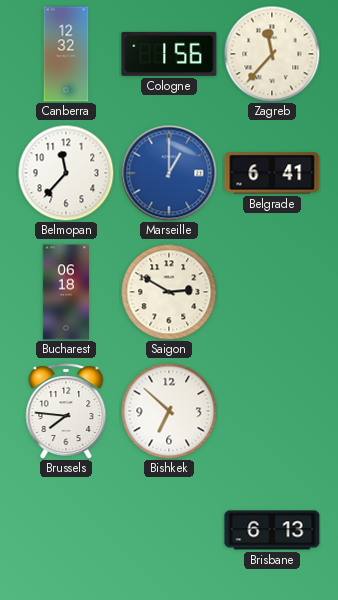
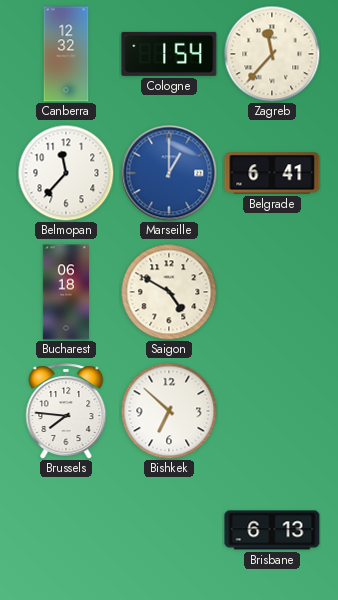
Cologne: 1:56 -> 1:54 (169, 54)
Saigon: 2:50 -> 4:50 (169, 292)
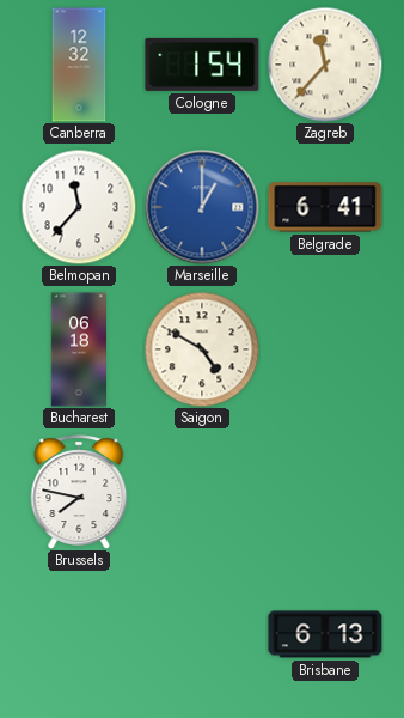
Brussels: 7:46 -> 7:47 (79, 492)
Bishkek: 6:52 -> none (169, 411)
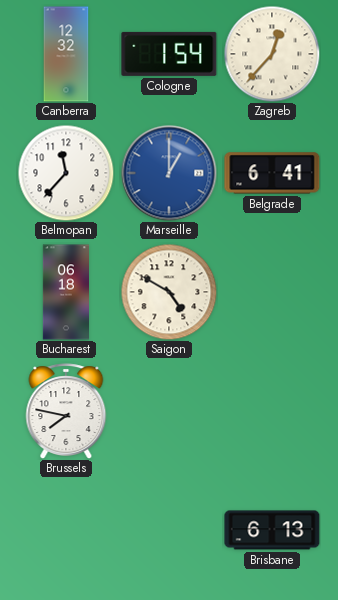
Zagreb: 11:37 -> 12:37 (272, 54)
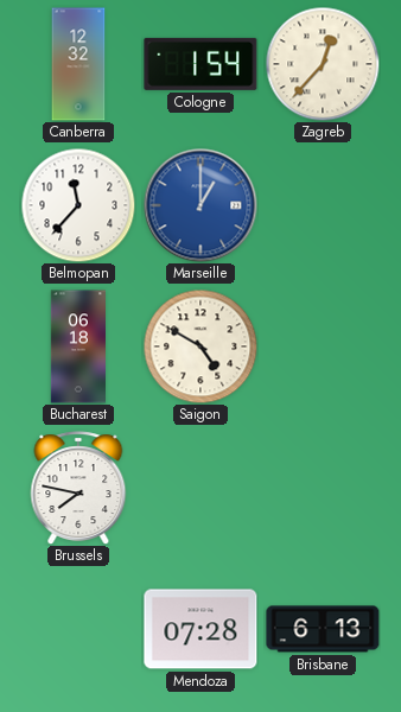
Belgrade: 6:41 -> none (272, 173)
Mendoza: none -> 07:28 (200, 629)
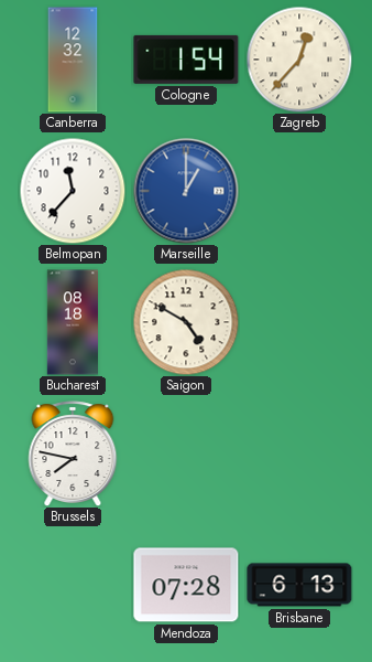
Bucharest: 06:18 -> 08:18 (72, 322)
